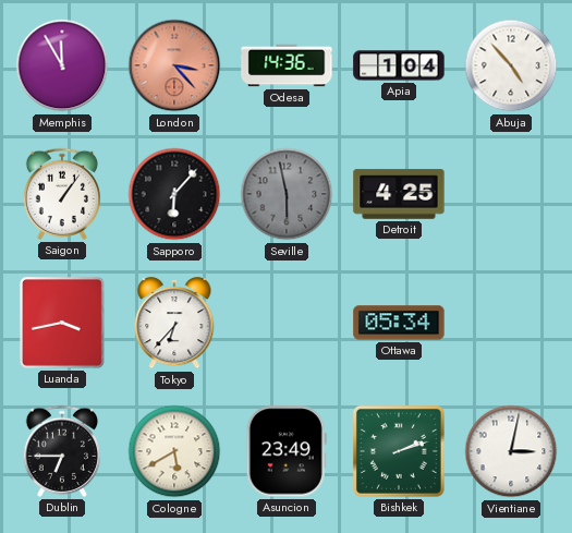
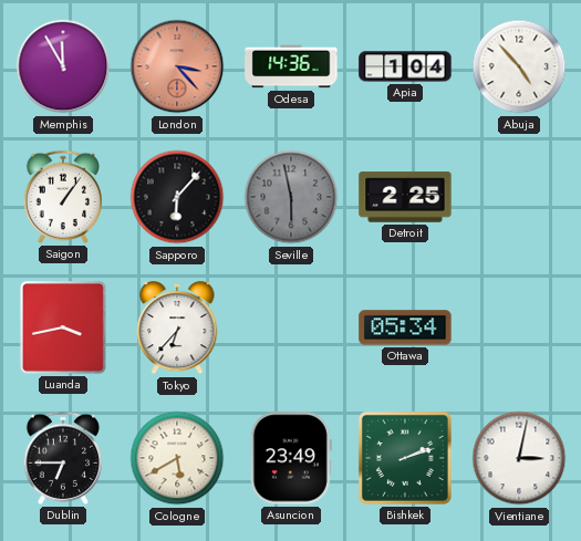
Detroit: 4:25 -> 2:25 (405, 197)
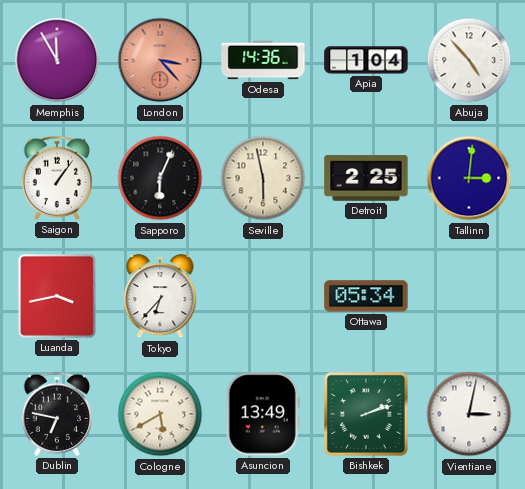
Sapporo: 6:07 -> 6:04 (160, 178)
Seville dial: grey -> cream (263, 178)
Tallinn: none -> 3:01 (469, 178)
Dublin: 6:45 -> 6:47 (56, 414)
Asuncion: 23:49 -> 13:49 (263, 414)
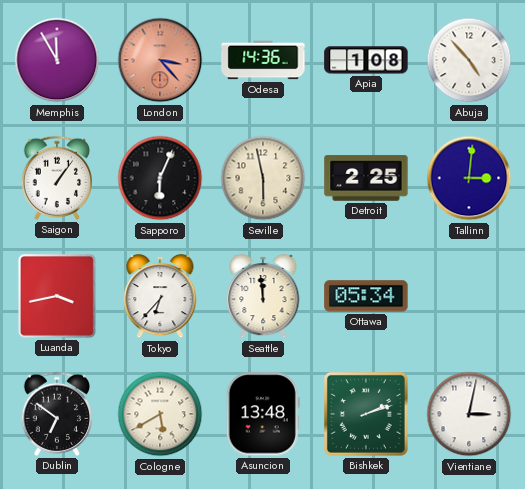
Apia: 1:04 -> 1:08 (366, 60)
Seattle: none -> 11:59 (263, 296)
Dublin: 6:47 -> 6:51 (56, 414)
Asuncion: 13:49 -> 13:48 (263, 414)
